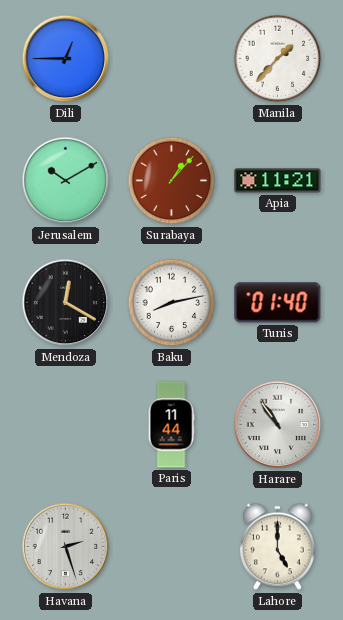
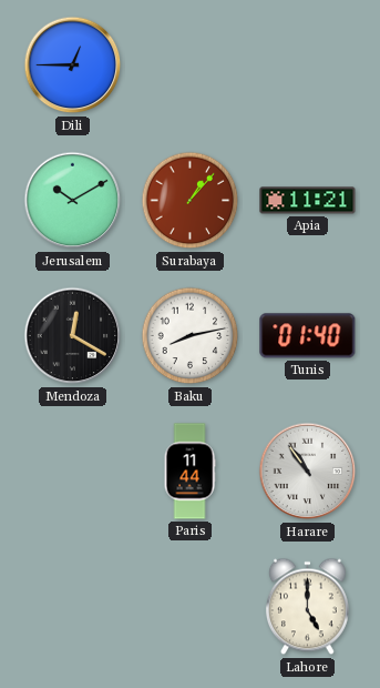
Manila: 1:37 -> none (278, 59)
Havana: 2:27 -> none (66, 547)
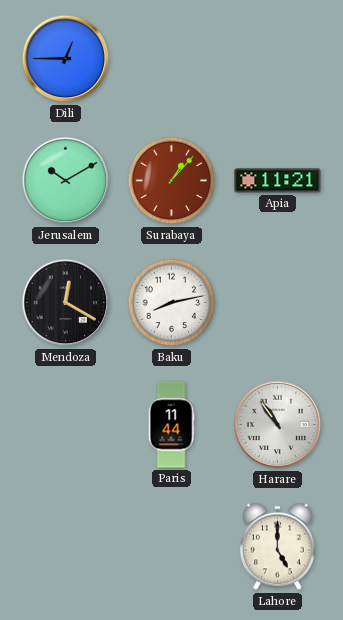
Tunis: 01:40 -> none (308, 336)
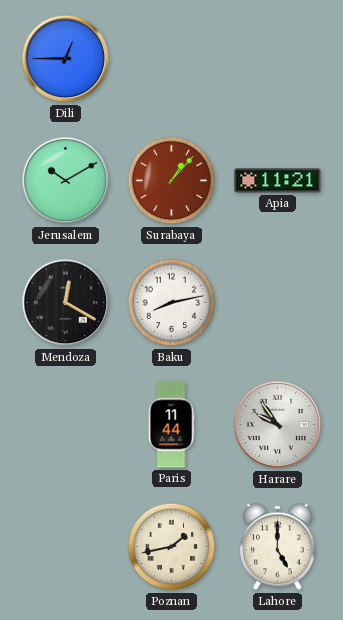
Harare: 10:54 -> 9:54 (278, 425)
Poznan: none -> 1:43 (172, 547)
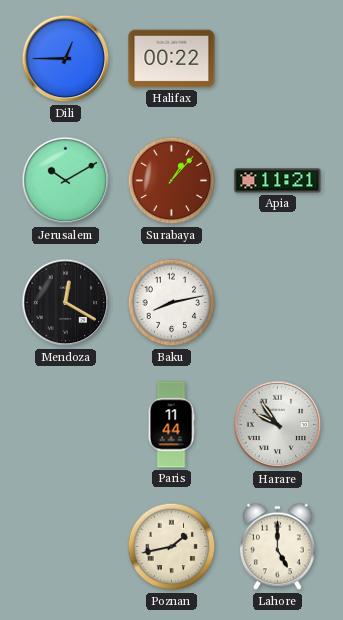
Halifax: none -> 00:22 (172, 59)
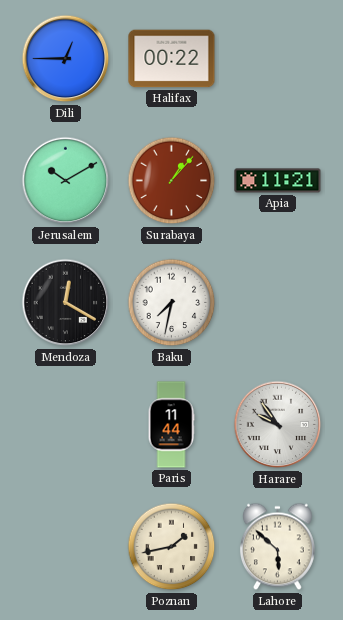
Baku: 8:13 -> 7:32 (172, 303)
Lahore: 5:00 -> 5:52 (277, 547)
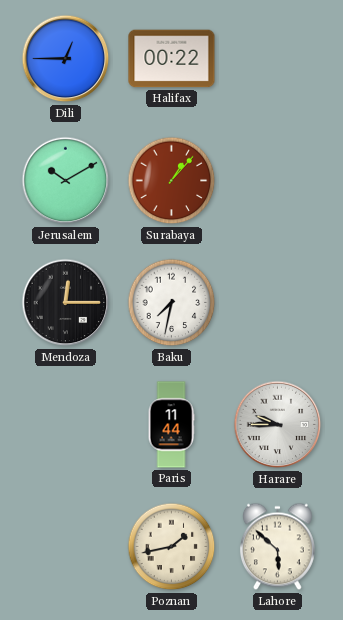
Apia: 11:21 -> none (278, 181)
Mendoza: 12:20 -> 12:15 (66, 303)
Harare: 9:54 -> 9:45 (278, 425)
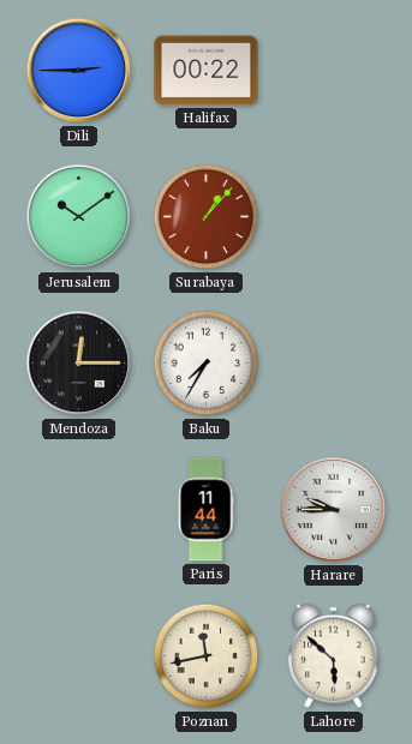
Dili: 12:45 -> 2:45 (79, 71)
Jerusalem: 10:10 -> 10:09 (79, 217)
Baku: 7:32 -> 7:35 (207, 364)
Poznan: 1:43 -> 11:43 (207, 656)
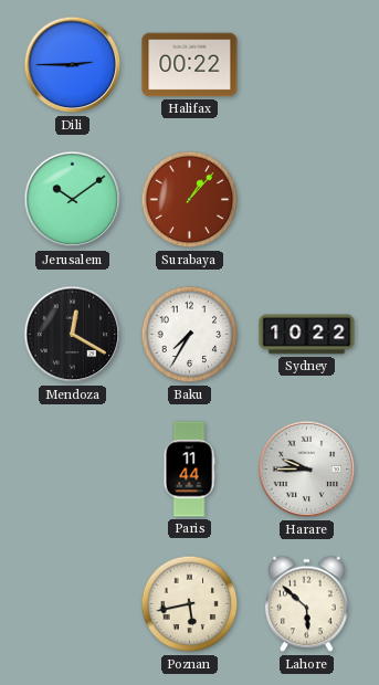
Mendoza: 12:15 -> 12:20 (73, 335)
Sydney: none -> 10:22 (307, 335)
Poznan: 11:43 -> 5:43 (190, 604)
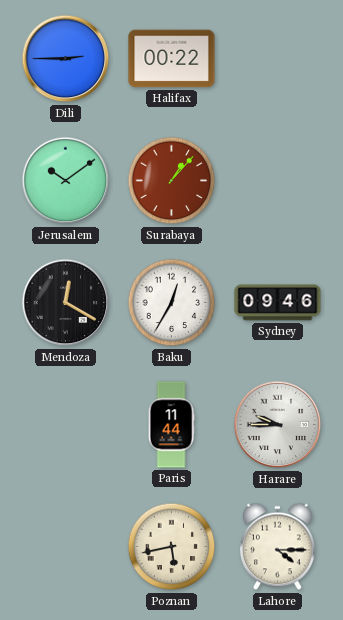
Baku: 7:35 -> 12:35 (172, 303)
Sydney: 10:22 -> 09:46 (278, 303)
Lahore: 5:52 -> 4:15 (277, 547)
